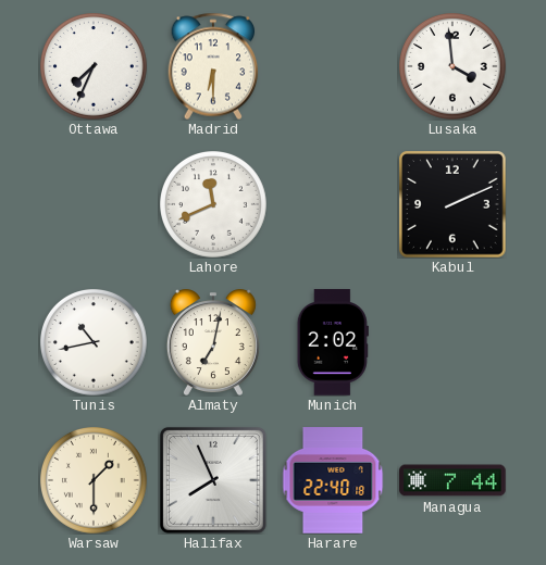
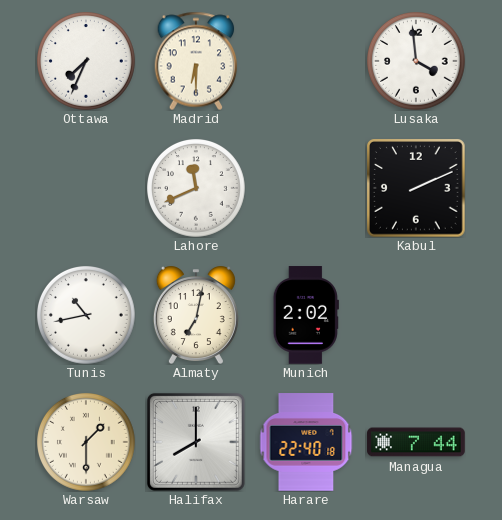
Halifax: 7:56 -> 8:00 (196, 442)
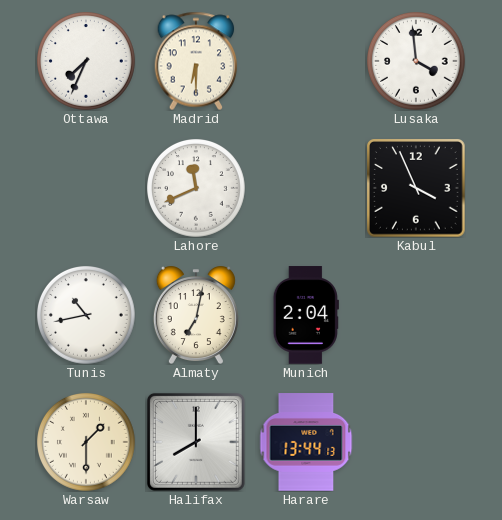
Kabul: 2:11 -> 3:56 (417, 189)
Munich: 2:02 -> 2:04 (306, 315)
Harare: 22:40 -> 13:44 (306, 442)
Managua: 7:44 -> none (416, 442)
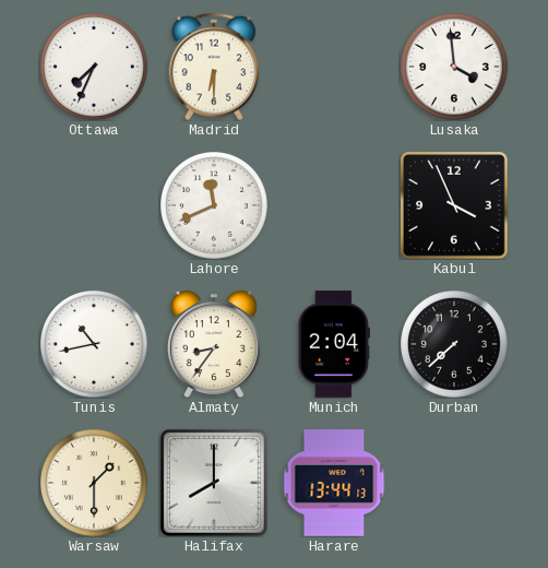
Almaty: 7:02 -> 8:36 (214, 344)
Durban: none -> 7:38 (455, 345)
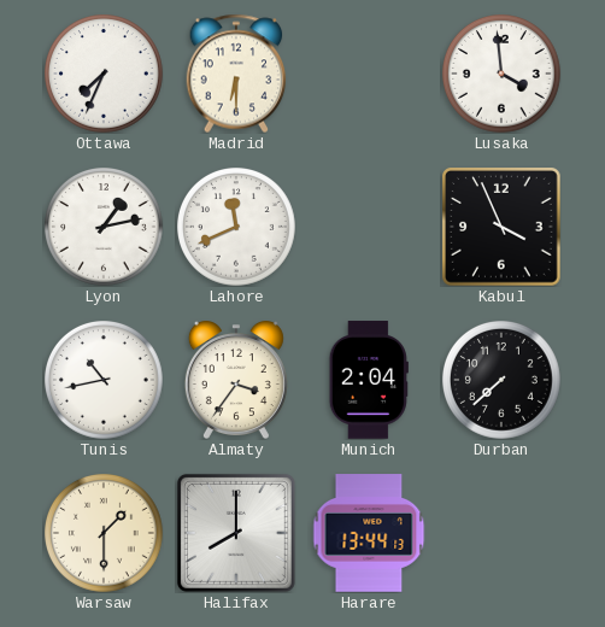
Lyon: none -> 1:13 (105, 228)
Almaty: 8:36 -> 3:36 (236, 380)
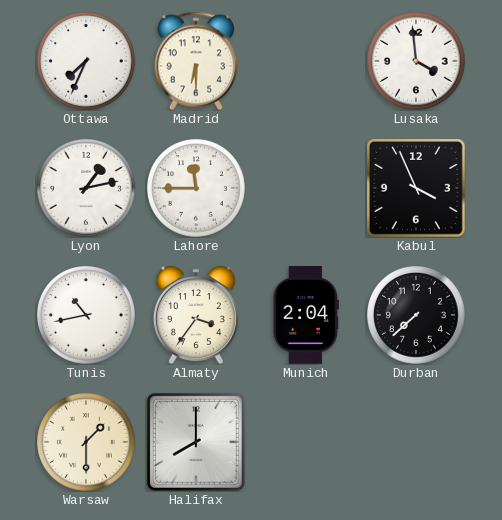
Lahore: 11:41 -> 11:45 (197, 189)
Harare: 13:44 -> none (369, 533)
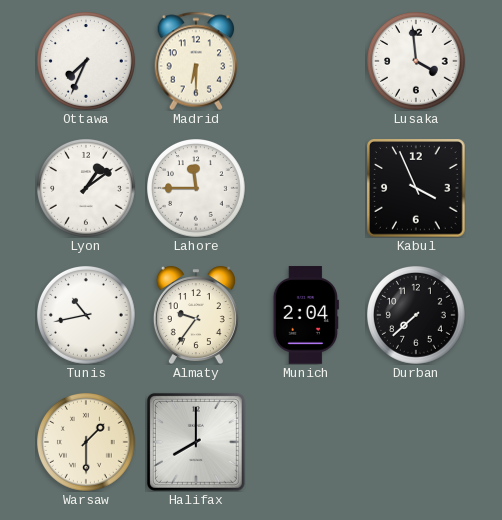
Lyon: 1:13 -> 1:09 (87, 189)
Almaty: 3:36 -> 9:36 (196, 315)
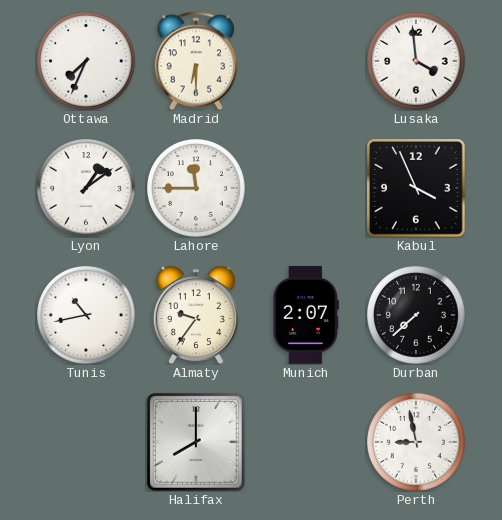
Munich: 2:04 -> 2:07 (306, 315)
Warsaw: 1:30 -> none (87, 443)
Perth: none -> 8:58 (417, 443)
